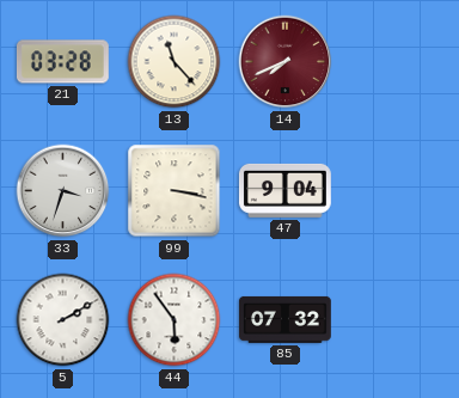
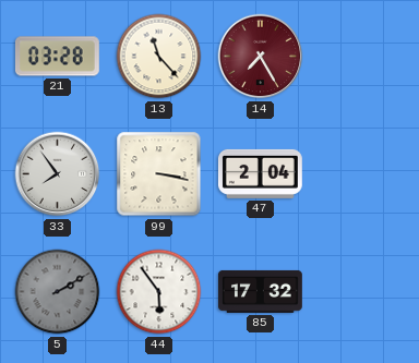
14: 7:41 -> 7:25 (261, 57)
33: 3:33 -> 7:54 (58, 174)
47: 9:04 -> 2:04 (260, 173)
5 dial: white -> grey (58, 292)
85: 07:32 -> 17:32 (261, 291)
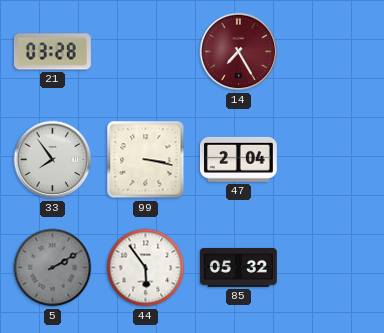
13: 11:23 -> none (159, 57)
85: 17:32 -> 05:32 (239, 267)
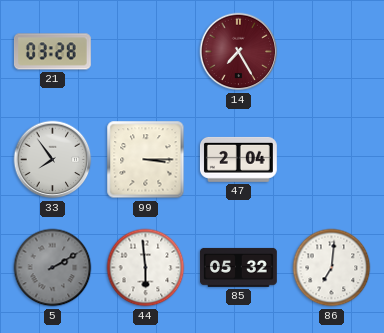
99: 3:17 -> 3:15 (146, 160)
44: 5:54 -> 5:59 (146, 268)
86: none -> 7:01 (332, 268)
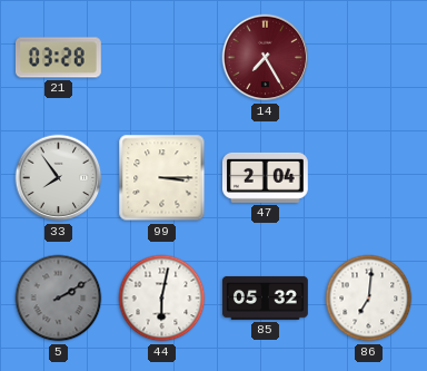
44: 5:59 -> 6:02 (162, 299)
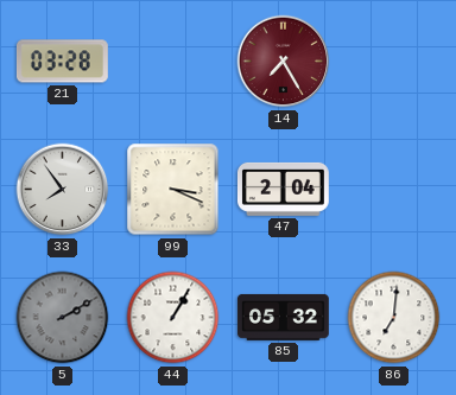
99: 3:15 -> 3:19 (173, 190)
44: 6:02 -> 1:05 (173, 318)
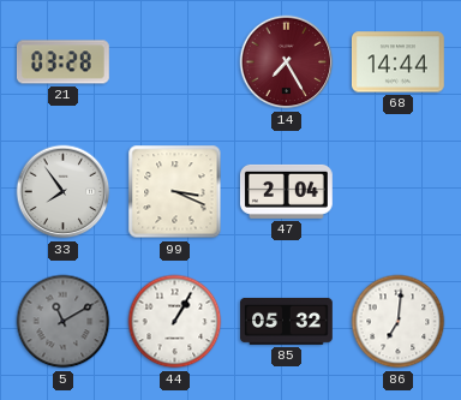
68: none -> 14:44 (397, 62)
5: 2:10 -> 11:10 (64, 322)
